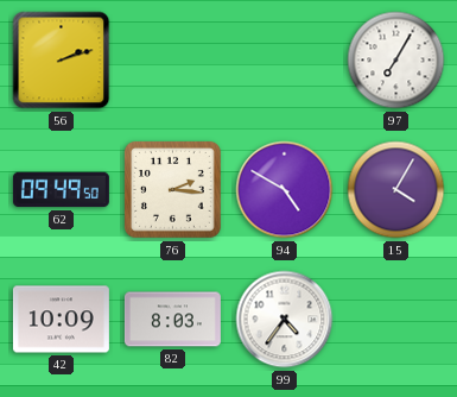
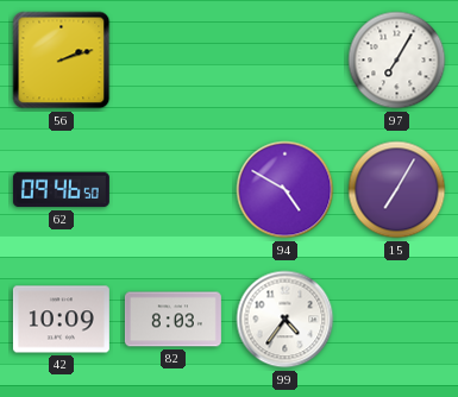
62: 09:49 -> 09:46 (61, 190)
76: 2:16 -> none (172, 189)
15: 4:05 -> 7:05 (397, 190)
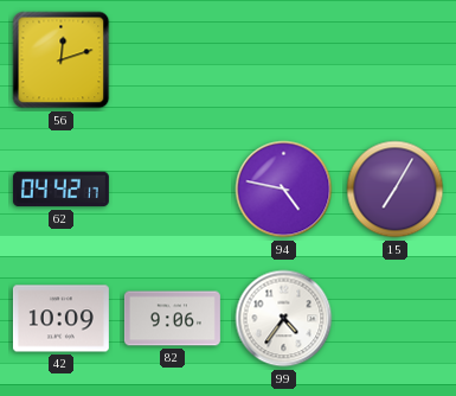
56: 2:12 -> 12:12 (62, 60)
97: 7:05 -> none (397, 61)
62: 09:46 -> 04:42 (60, 190)
94: 4:50 -> 4:47 (284, 190)
82: 8:03 -> 9:06 (172, 319)
